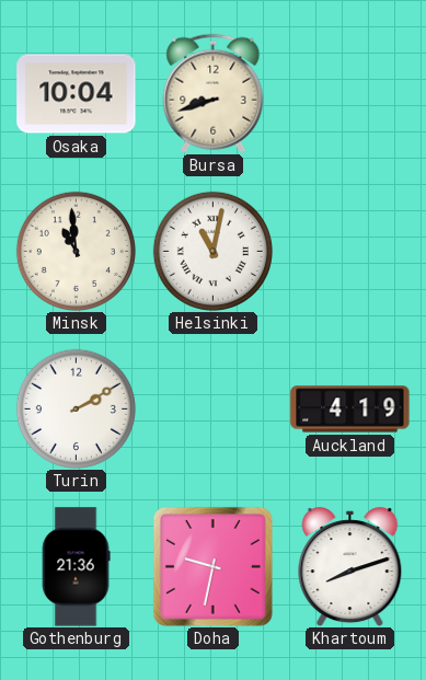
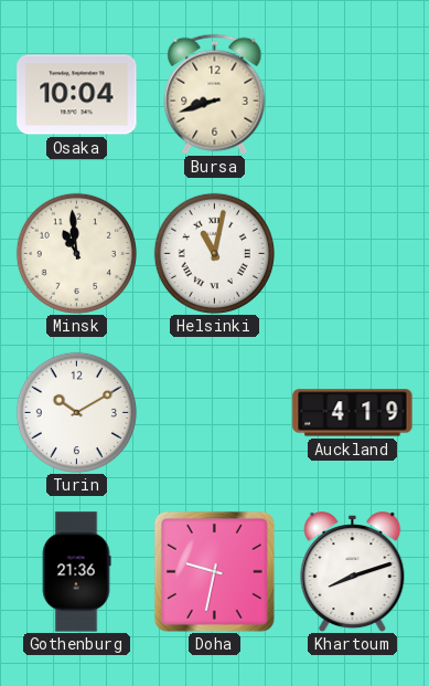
Turin: 2:10 -> 10:10 (76, 412)
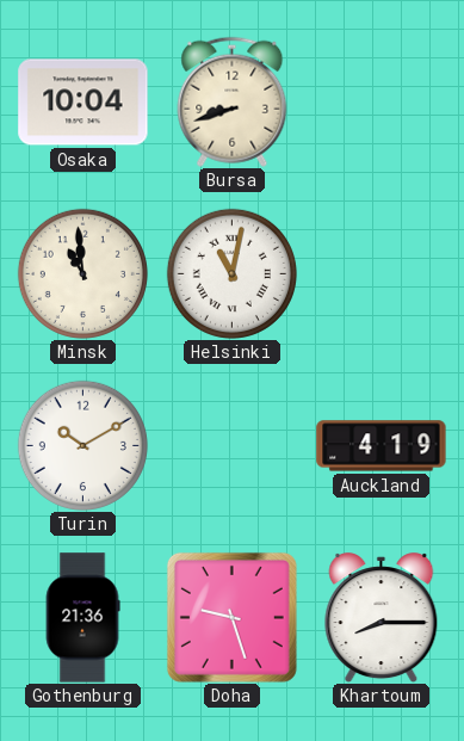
Doha: 9:32 -> 9:27 (231, 617)
Khartoum: 8:12 -> 8:15 (382, 618)
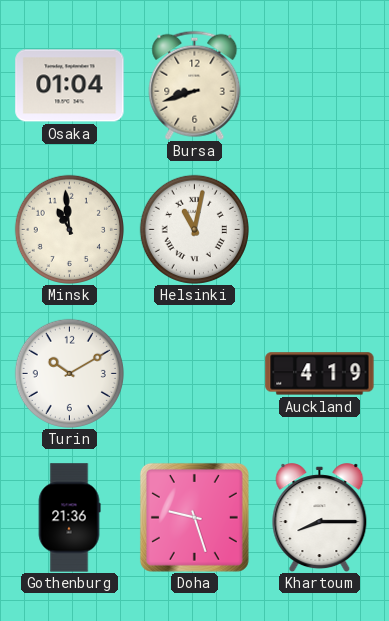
Osaka: 10:04 -> 01:04 (70, 86)
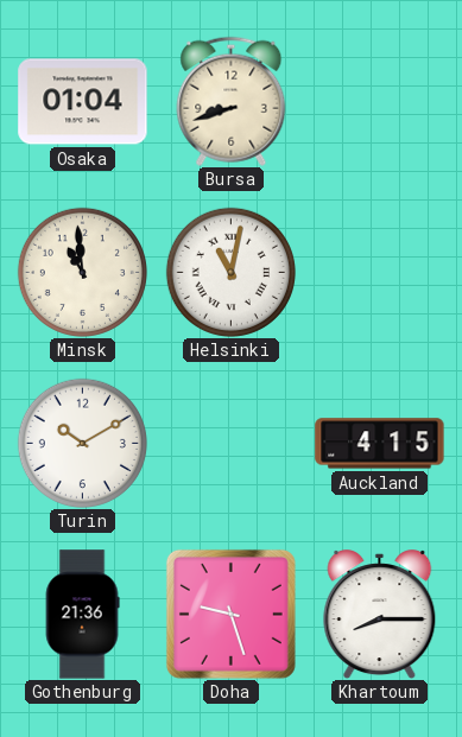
Auckland: 4:19 -> 4:15 (380, 444)
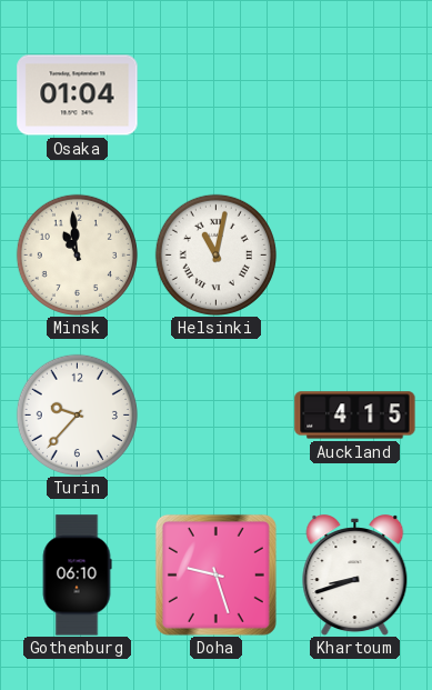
Bursa: 8:42 -> none (232, 101)
Turin: 10:10 -> 9:37 (77, 414)
Gothenburg: 21:36 -> 06:10 (77, 576)
Khartoum: 8:15 -> 8:42 (355, 576)
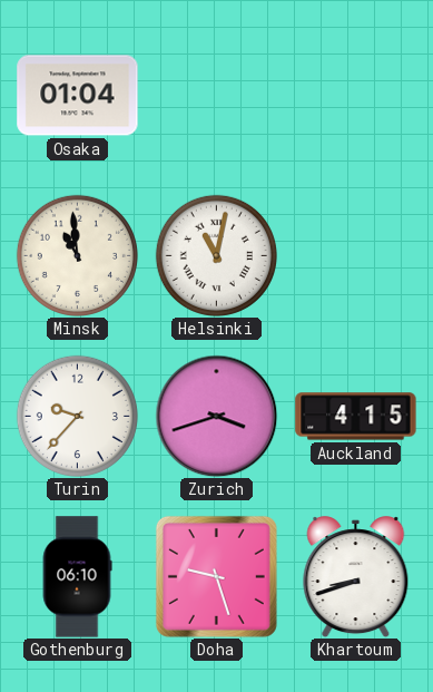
Zurich: none -> 3:42 (216, 416)
